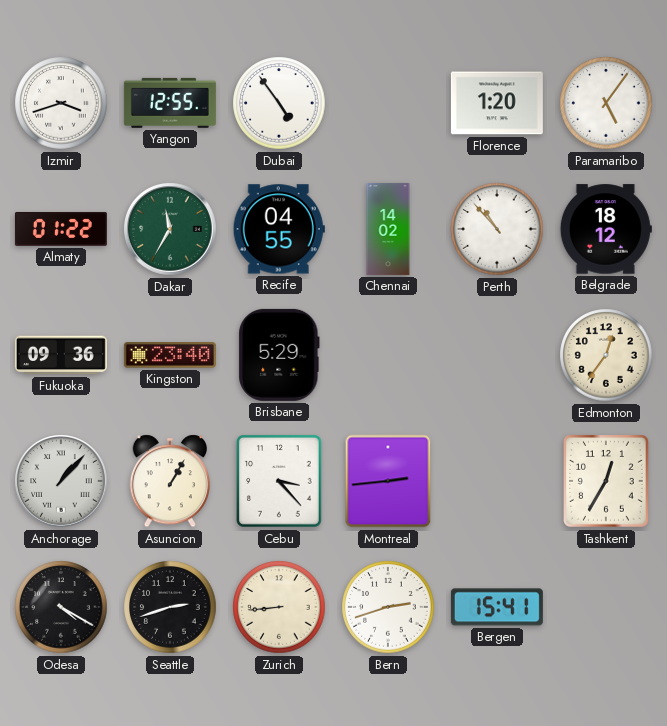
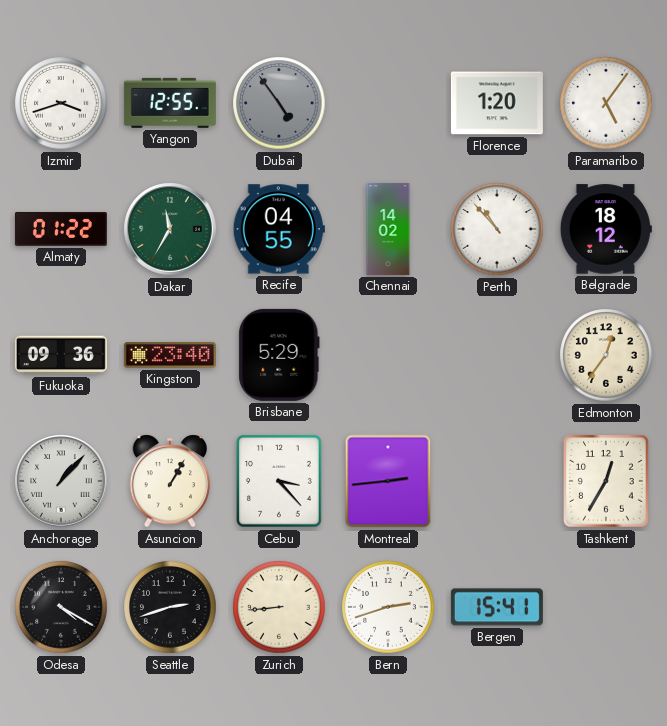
Dubai dial: white -> grey (279, 103)
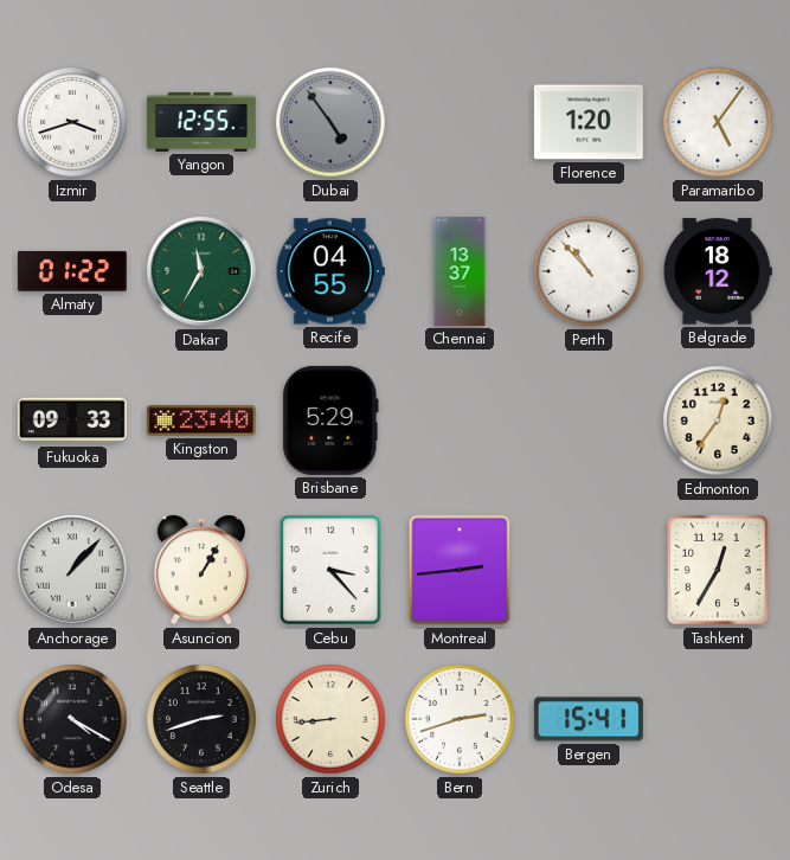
Chennai: 14:02 -> 13:37 (460, 271)
Fukuoka: 09:36 -> 09:33 (72, 421)
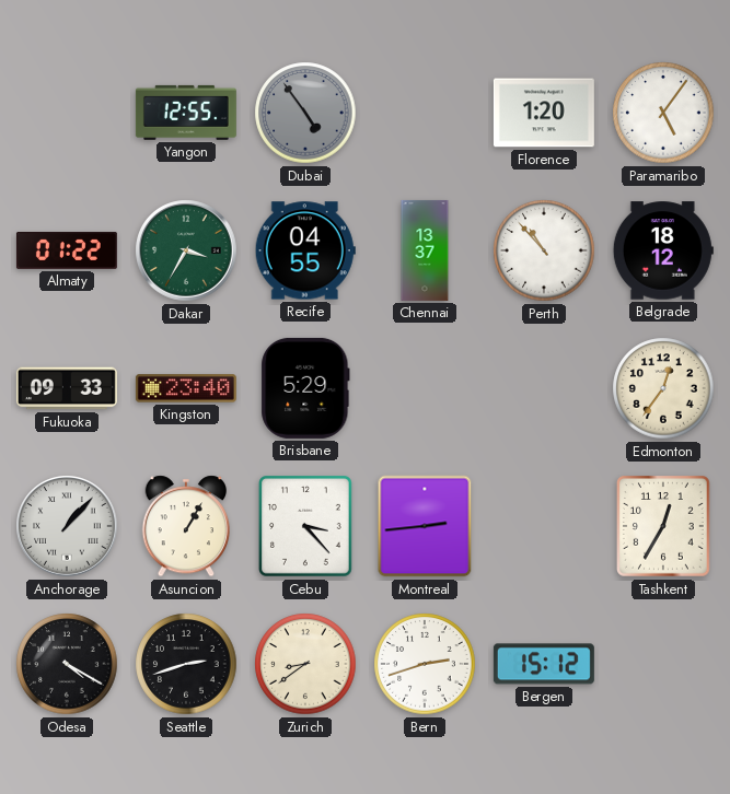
Izmir: 3:42 -> none (72, 122)
Dakar: 11:35 -> 3:35 (186, 250)
Zurich: 8:44 -> 8:39 (305, 664)
Bergen: 15:41 -> 15:12 (544, 664)
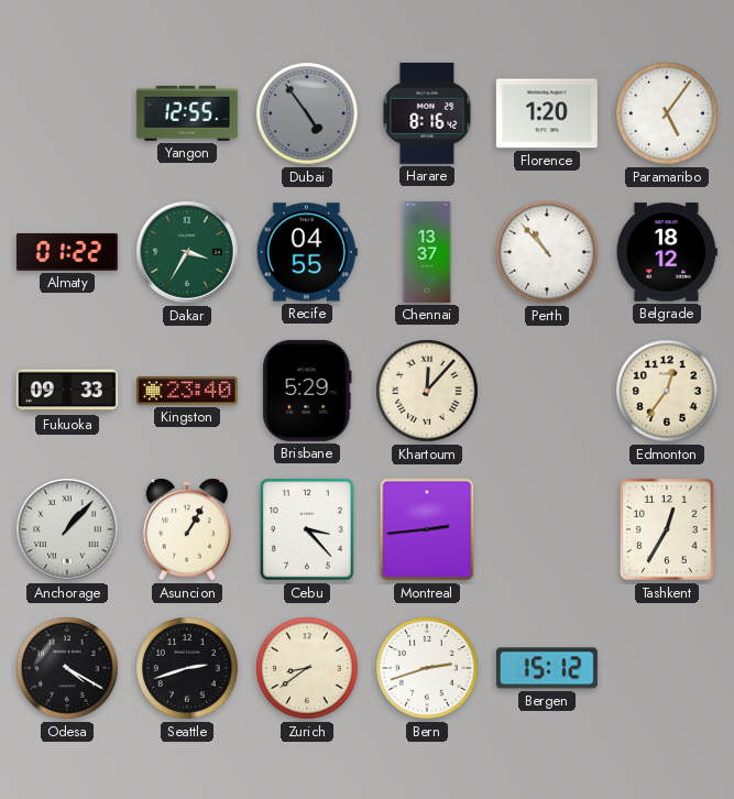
Harare: none -> 8:16 (427, 113)
Khartoum: none -> 12:07 (427, 391)
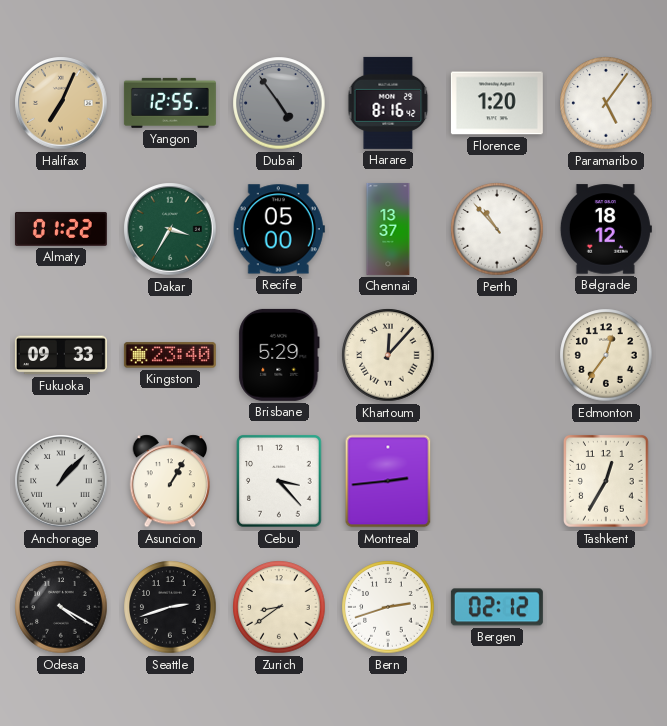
Halifax: none -> 7:04 (61, 103)
Recife: 04:55 -> 05:00 (279, 229)
Bergen: 15:12 -> 02:12 (497, 607)
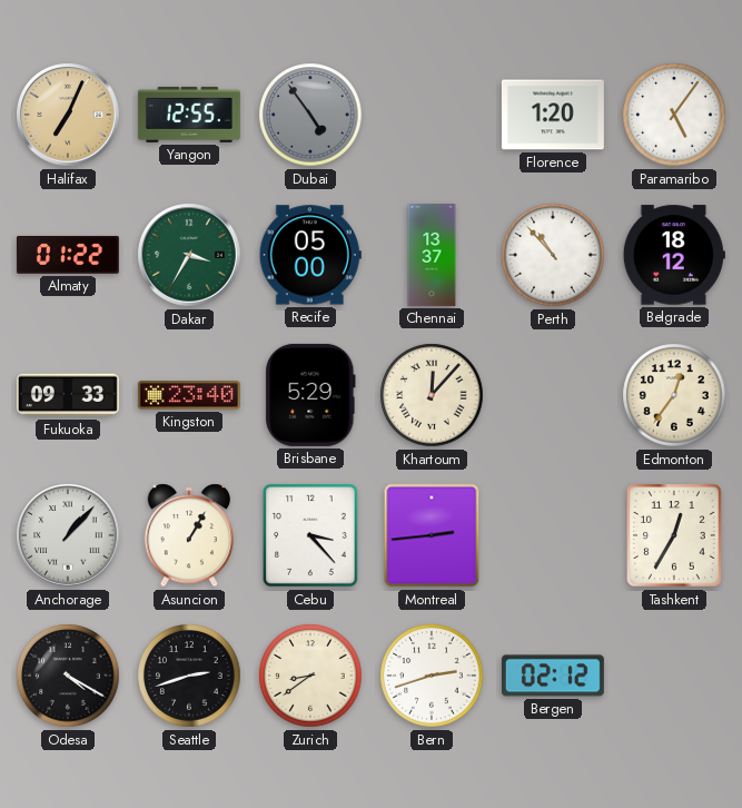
Harare: 8:16 -> none (388, 103)
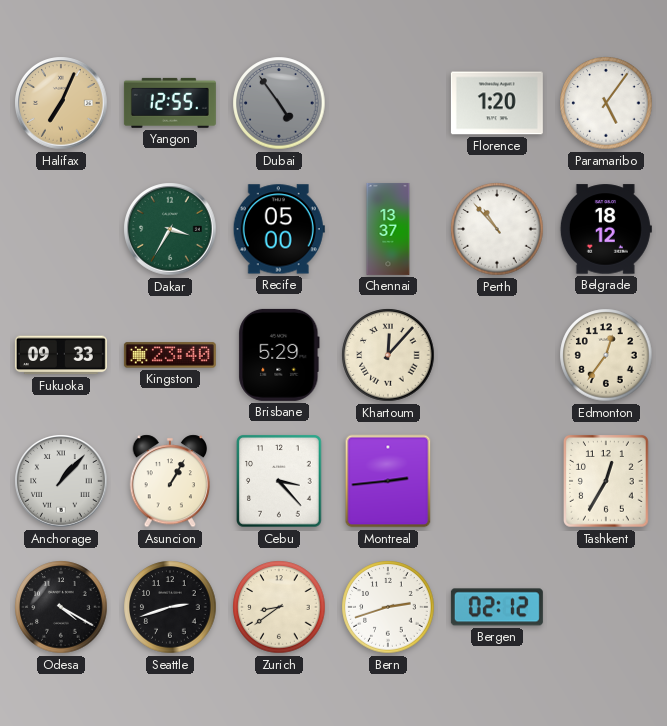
Almaty: 01:22 -> none (68, 255)
